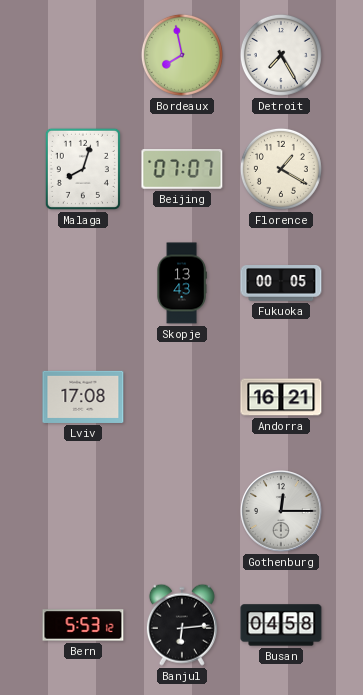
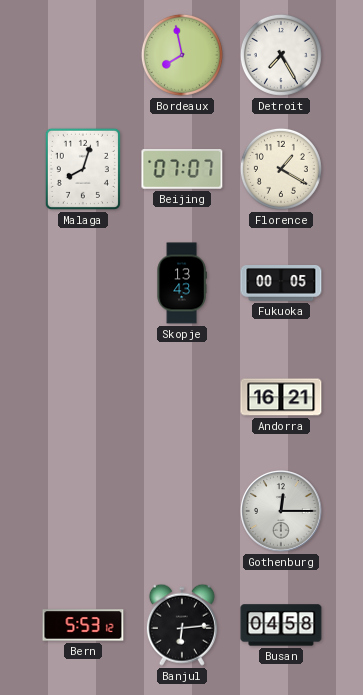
Lviv: 17:08 -> none (83, 397)
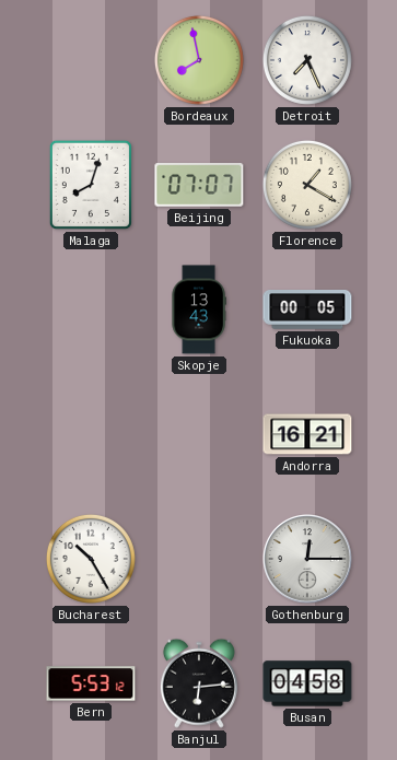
Detroit: 7:25 -> 7:26 (307, 60)
Bucharest: none -> 10:25 (91, 559)
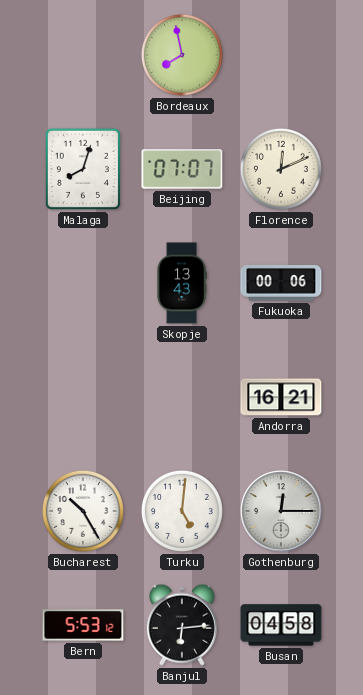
Detroit: 7:26 -> none (307, 60)
Florence: 1:20 -> 12:11 (281, 169)
Fukuoka: 00:05 -> 00:06 (281, 284)
Turku: none -> 5:01 (182, 511)
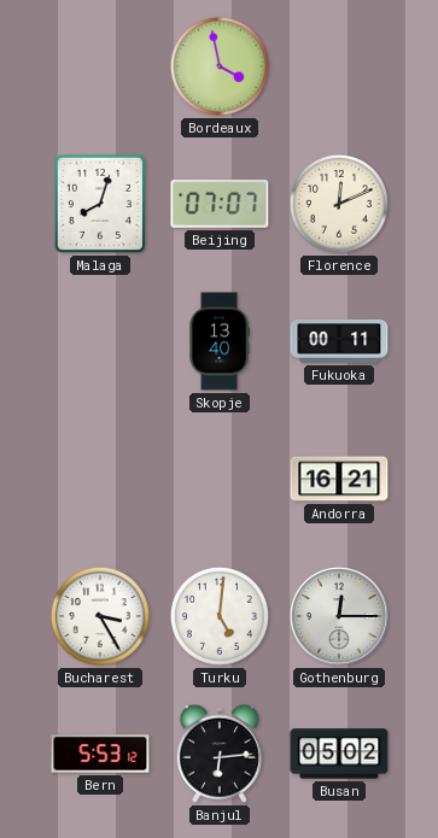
Bordeaux: 7:58 -> 3:58 (220, 66)
Skopje: 13:43 -> 13:40 (220, 341)
Fukuoka: 00:06 -> 00:11 (339, 342)
Bucharest: 10:25 -> 3:25 (100, 616)
Busan: 04:58 -> 05:02 (339, 754)
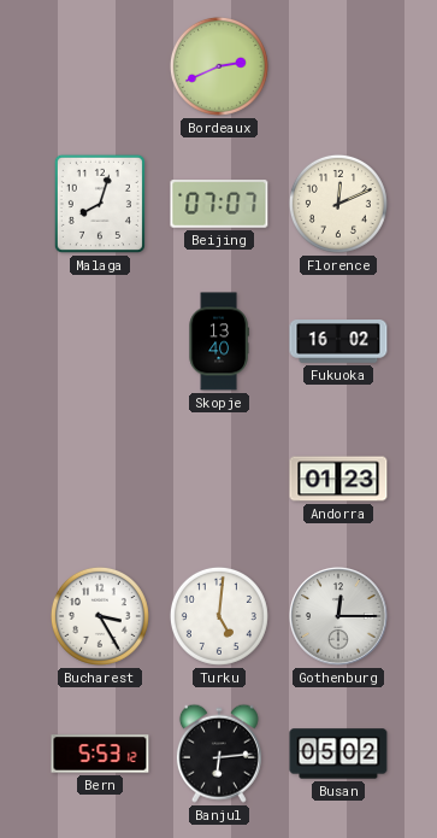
Bordeaux: 3:58 -> 2:41 (219, 66)
Fukuoka: 00:11 -> 16:02 (338, 342)
Andorra: 16:21 -> 01:23 (338, 479)
